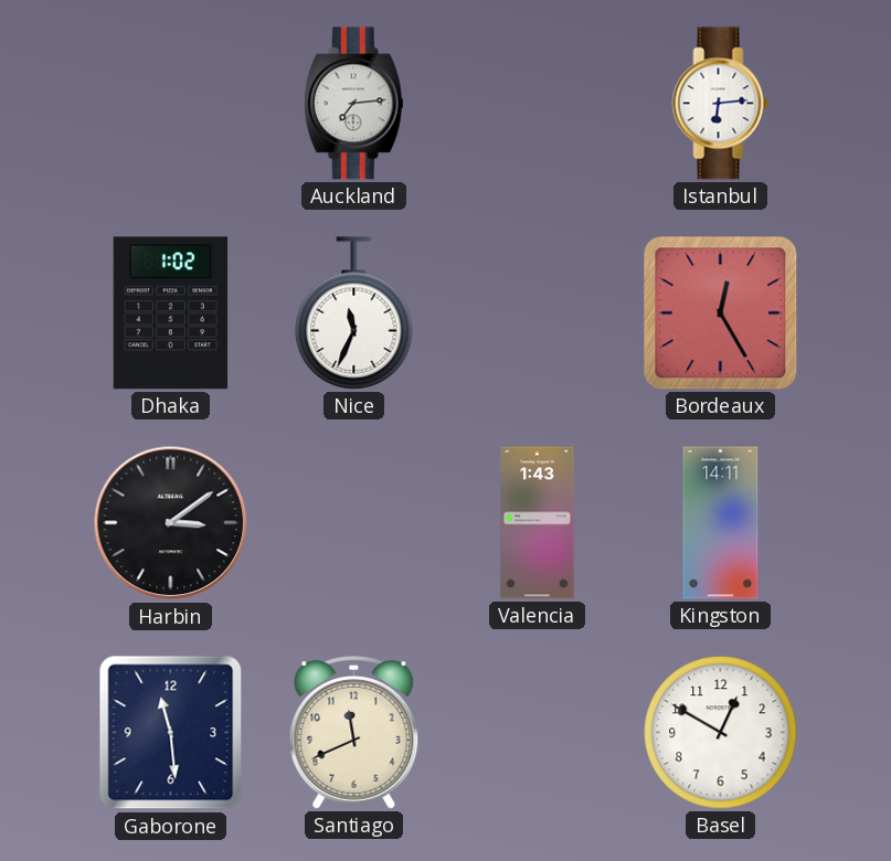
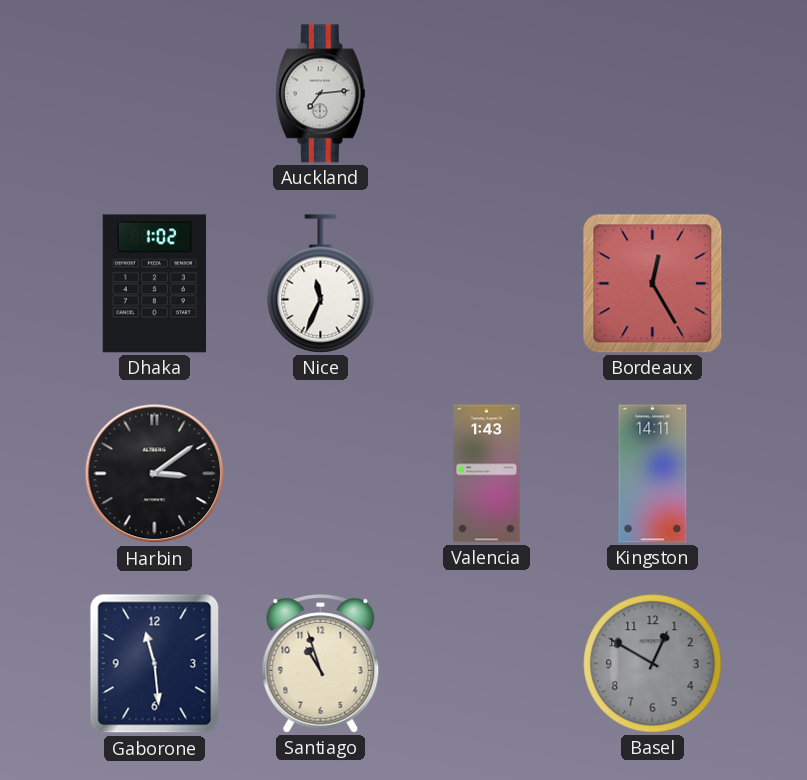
Istanbul: 6:14 -> none (721, 104)
Santiago: 11:41 -> 10:57 (321, 664)
Basel dial: white -> grey (653, 664)
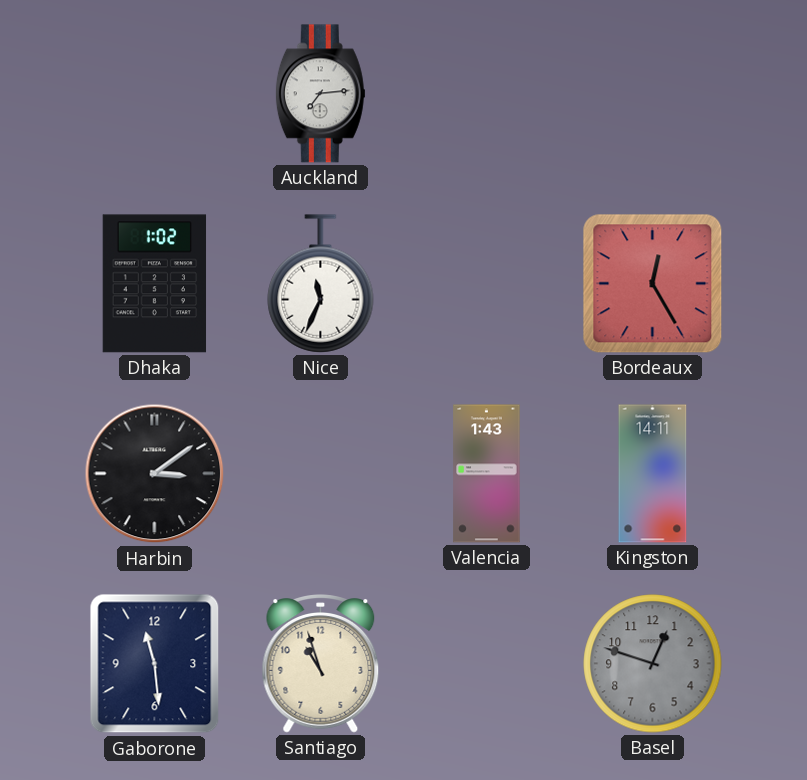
Basel: 12:50 -> 12:48 (653, 664)
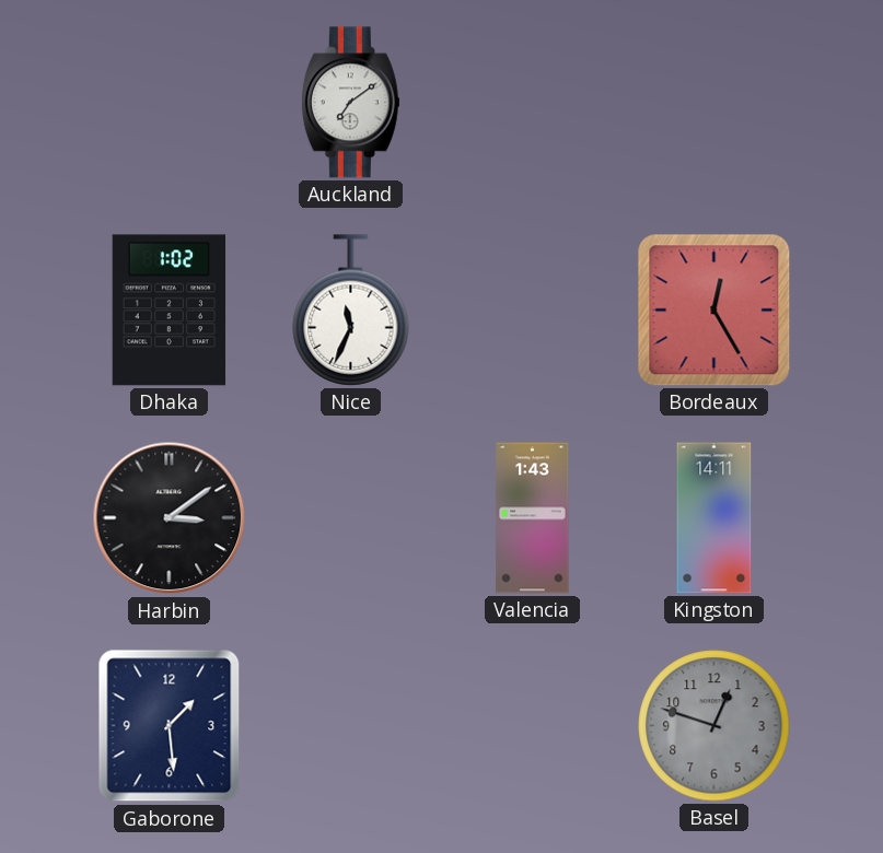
Auckland: 7:14 -> 7:09 (350, 103)
Gaborone: 11:29 -> 1:29 (170, 726)
Santiago: 10:57 -> none (321, 664)
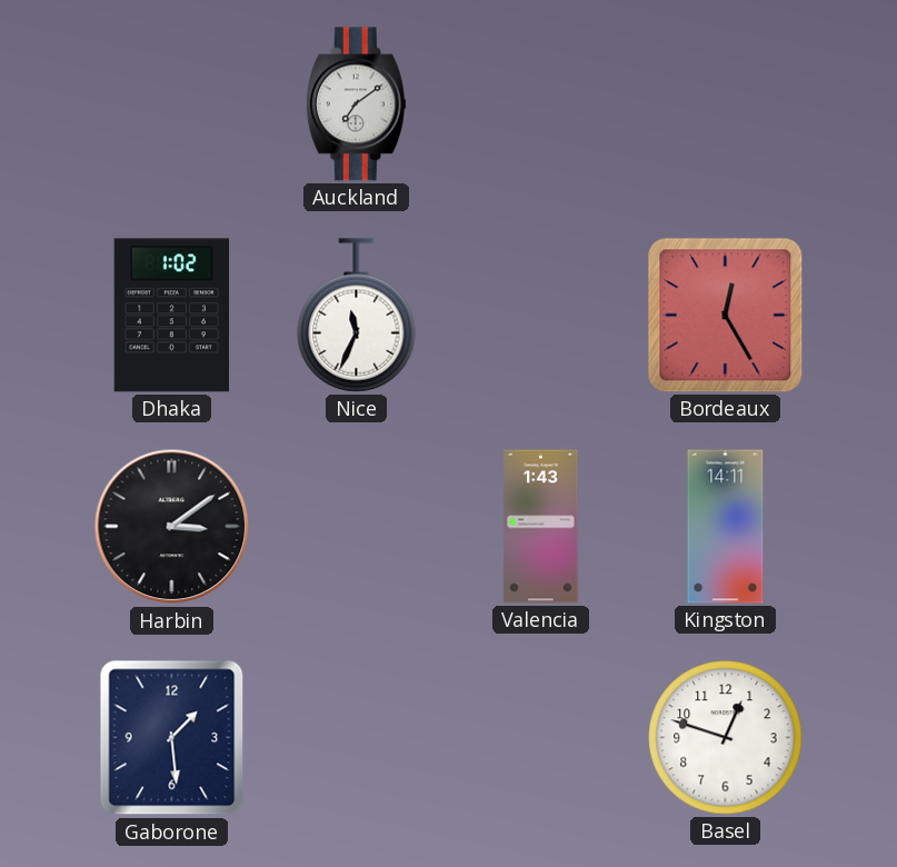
Basel dial: grey -> white (726, 738)
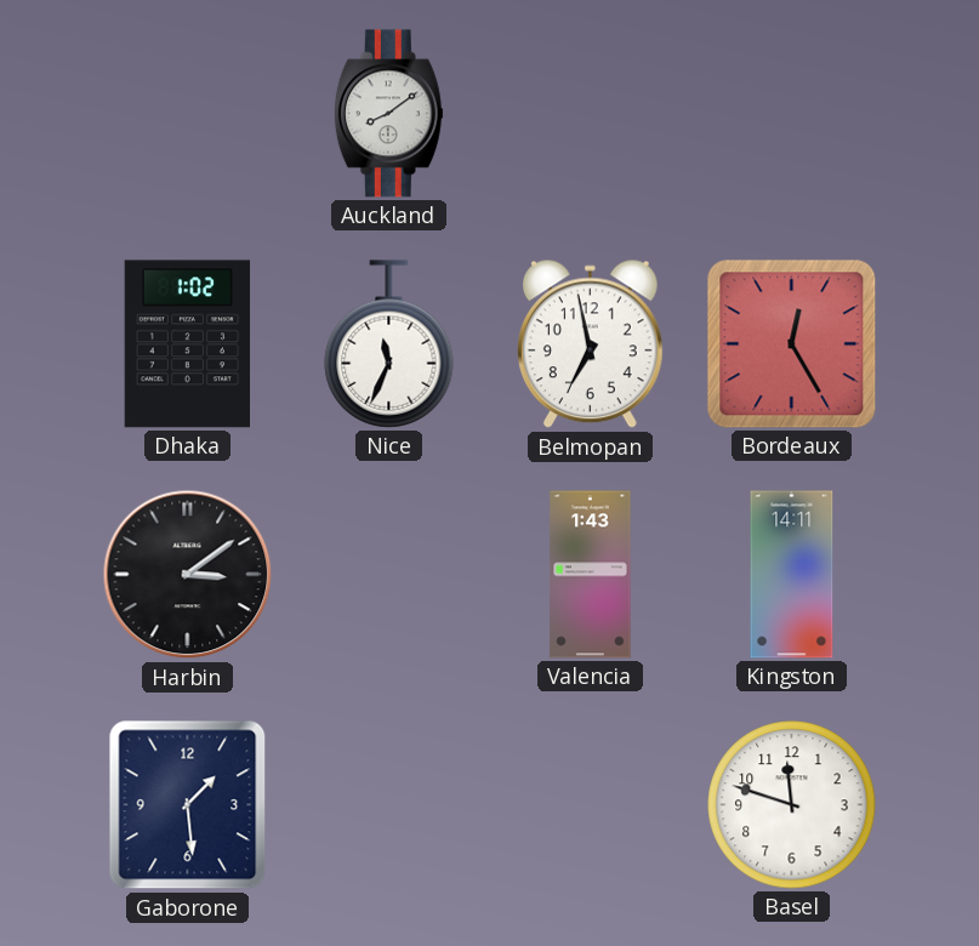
Auckland: 7:09 -> 8:09 (388, 114)
Belmopan: none -> 6:58 (590, 344)
Basel: 12:48 -> 11:48 (792, 805)
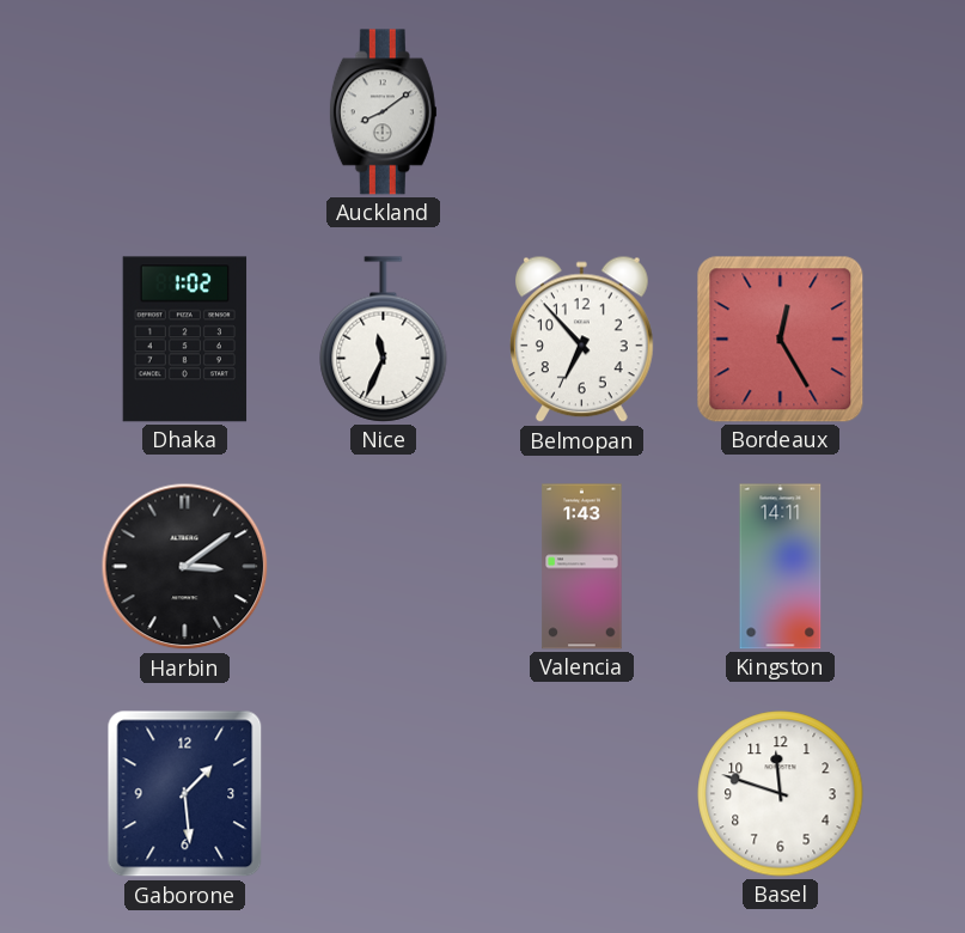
Belmopan: 6:58 -> 6:53 (581, 340)
